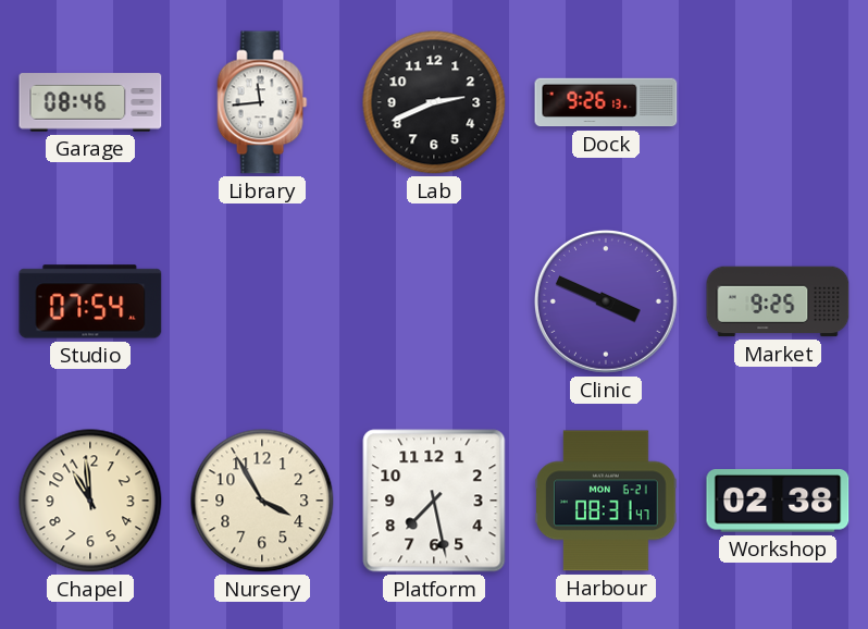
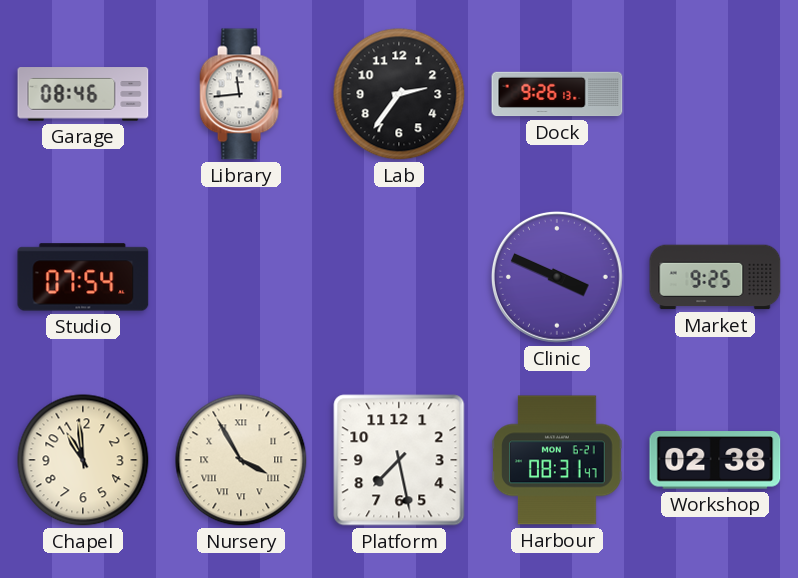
Lab: 2:41 -> 2:36 (399, 94)
Nursery numerals: Arabic -> Roman (241, 460)
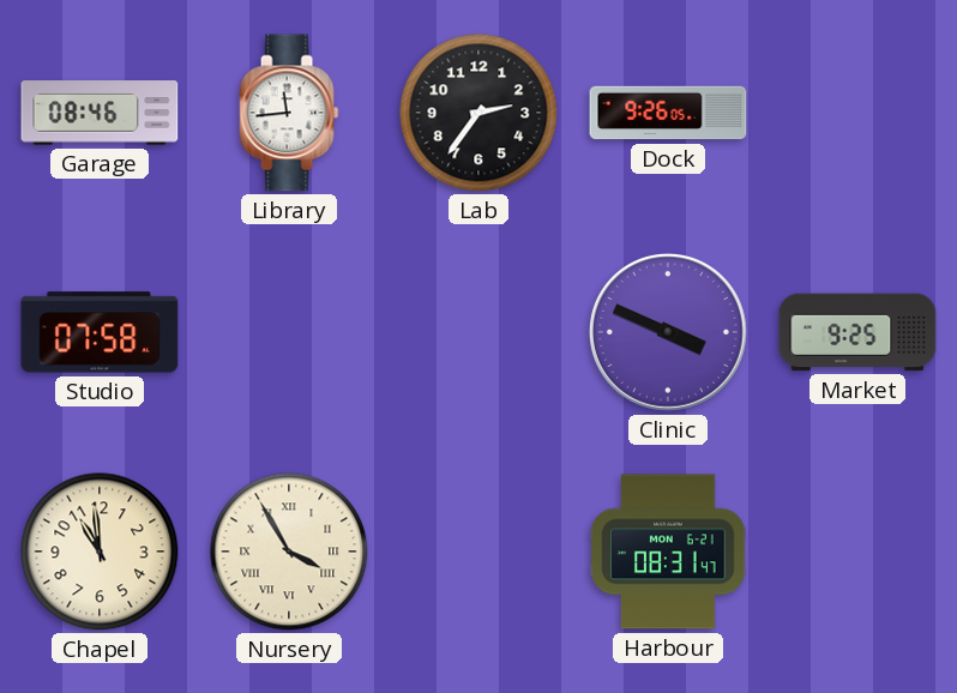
Dock: 9:26:13 -> 9:26:05 (668, 113)
Studio: 07:54 -> 07:58 (100, 332)
Platform: 7:28 -> none (399, 460)
Workshop: 02:38 -> none (715, 460)
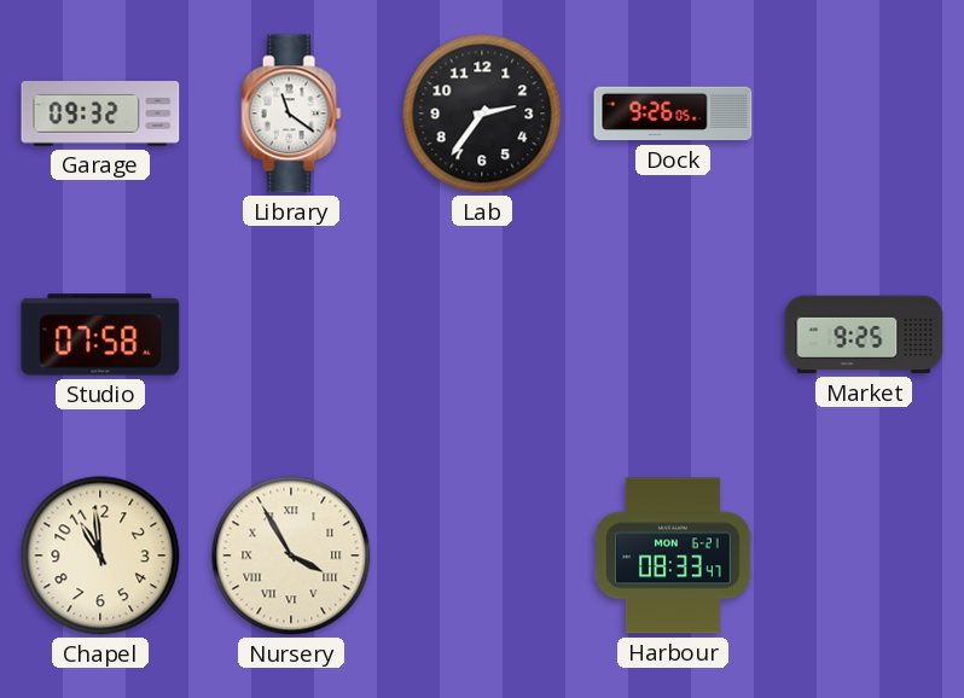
Garage: 08:46 -> 09:32 (100, 114)
Library: 11:44 -> 11:21 (291, 114)
Clinic: 3:49 -> none (668, 332)
Harbour: 08:31 -> 08:33 (673, 556)
